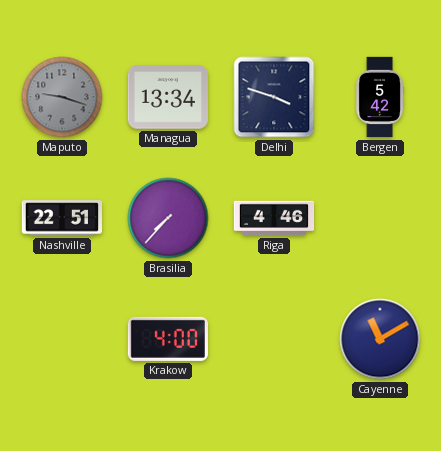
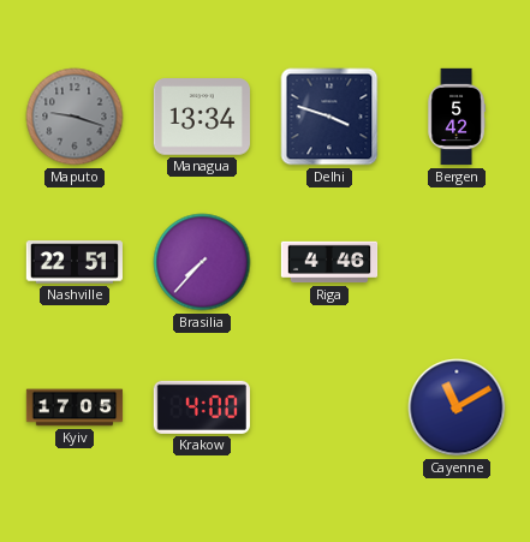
Kyiv: none -> 17:05 (75, 407)
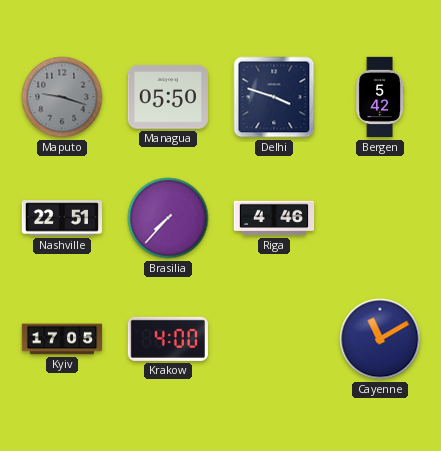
Managua: 13:34 -> 05:50 (167, 97)
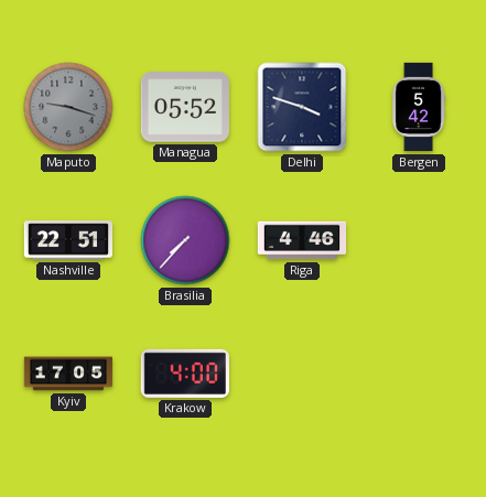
Managua: 05:50 -> 05:52 (184, 107)
Cayenne: 11:10 -> none (380, 339)
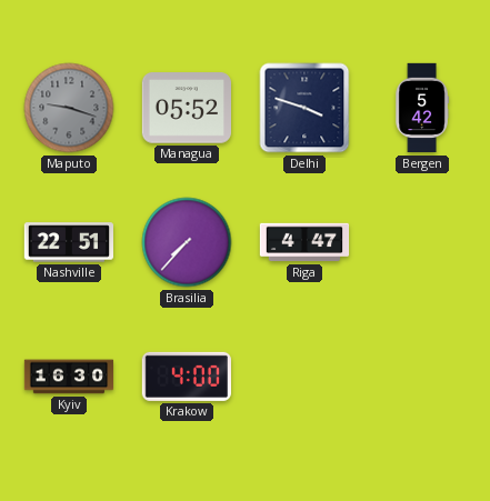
Riga: 4:46 -> 4:47 (304, 242)
Kyiv: 17:05 -> 16:30 (69, 377)
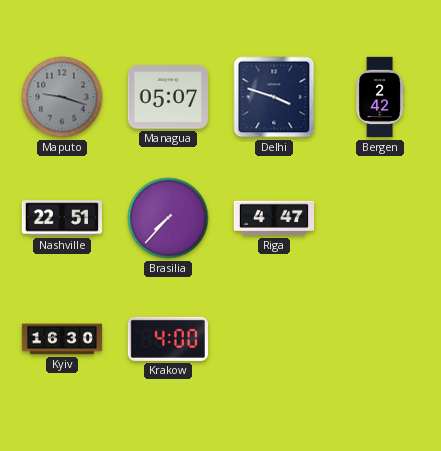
Managua: 05:52 -> 05:07 (167, 97)
Bergen: 5:42 -> 2:42 (380, 97)
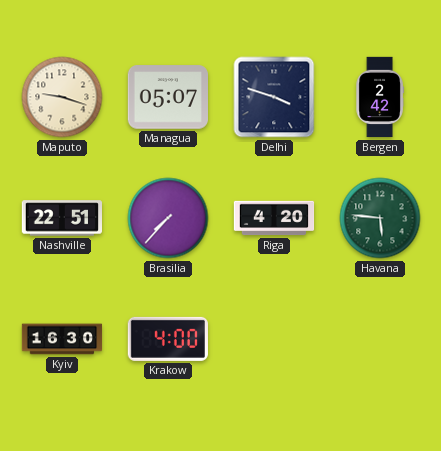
Maputo dial: grey -> cream (62, 97)
Riga: 4:47 -> 4:20 (274, 218)
Havana: none -> 5:46 (380, 218)
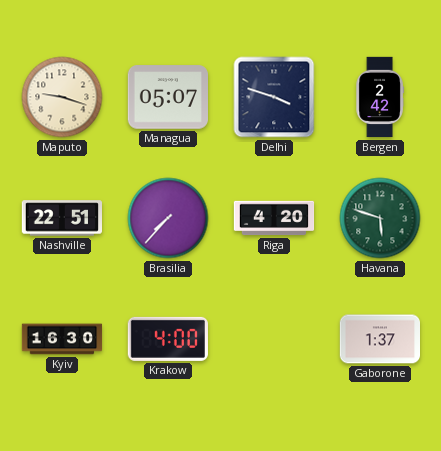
Havana: 5:46 -> 5:48 (380, 218)
Gaborone: none -> 1:37 (379, 339)
